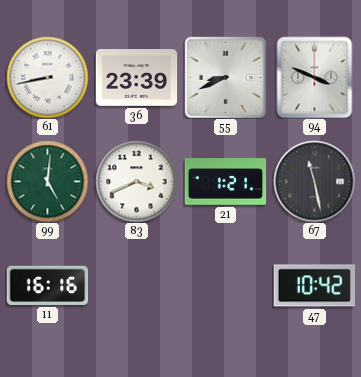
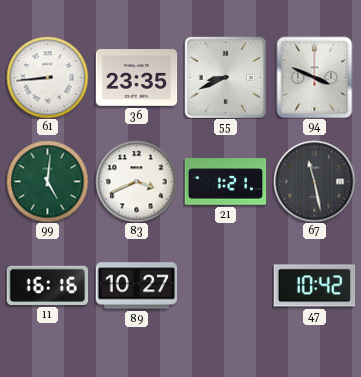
61: 8:43 -> 8:44 (47, 77)
36: 23:39 -> 23:35 (136, 78)
89: none -> 10:27 (136, 286)
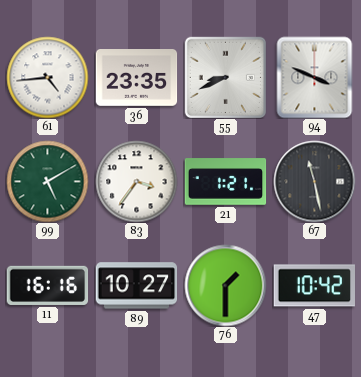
61: 8:44 -> 4:44 (47, 77)
99: 5:01 -> 5:10 (47, 181)
83: 3:41 -> 3:36 (136, 181)
76: none -> 1:30 (225, 285)
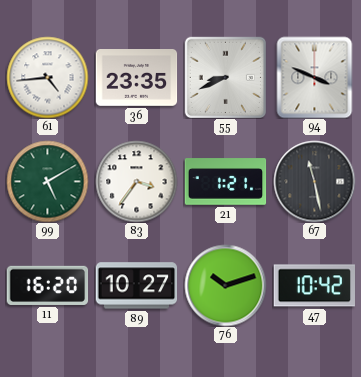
11: 16:16 -> 16:20 (47, 285)
76: 1:30 -> 10:12 (225, 285)
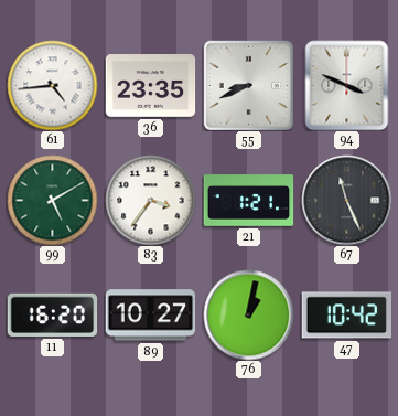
67: 11:28 -> 11:26 (346, 200)
76: 10:12 -> 1:02 (248, 314)
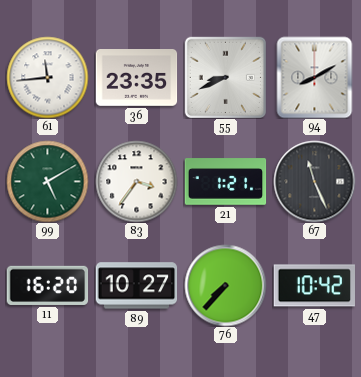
61: 4:44 -> 11:44 (47, 77)
94: 3:49 -> 8:10 (315, 77)
76: 1:02 -> 7:37 (225, 285)
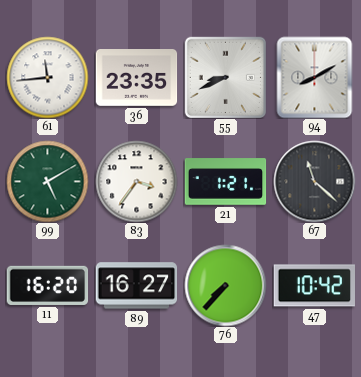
67: 11:26 -> 11:22 (314, 181)
89: 10:27 -> 16:27 (136, 286)
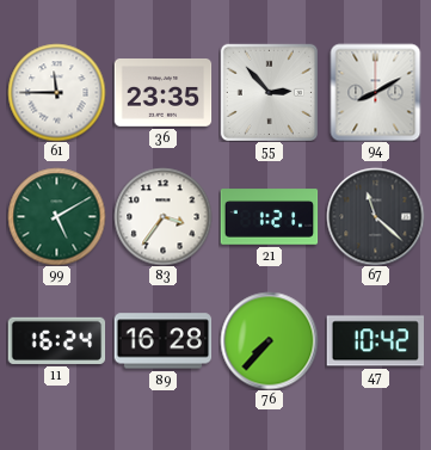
61: 11:44 -> 11:45 (56, 92)
55: 8:41 -> 2:53 (269, 92)
11: 16:20 -> 16:24 (56, 340)
89: 16:27 -> 16:28 (162, 341)
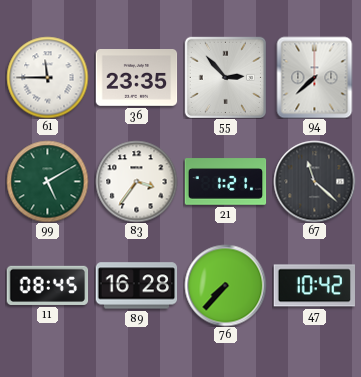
94: 8:10 -> 7:38 (315, 77)
11: 16:24 -> 08:45 (47, 285)
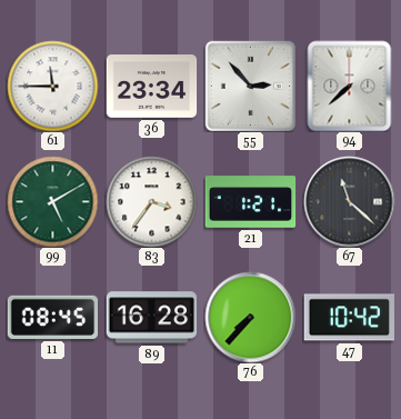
36: 23:35 -> 23:34 (151, 87)
